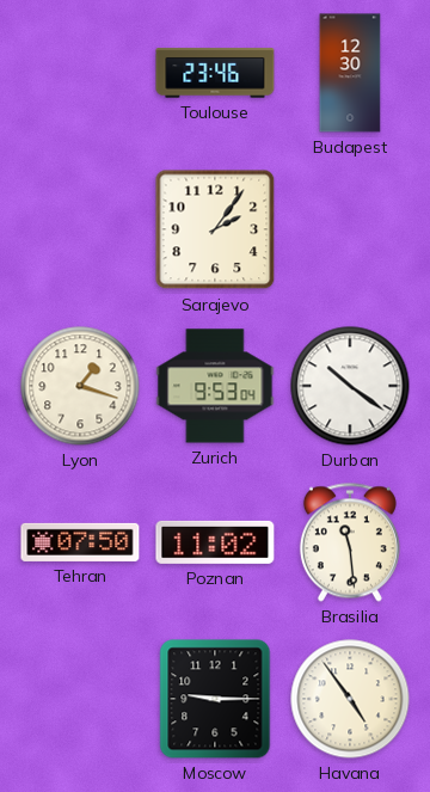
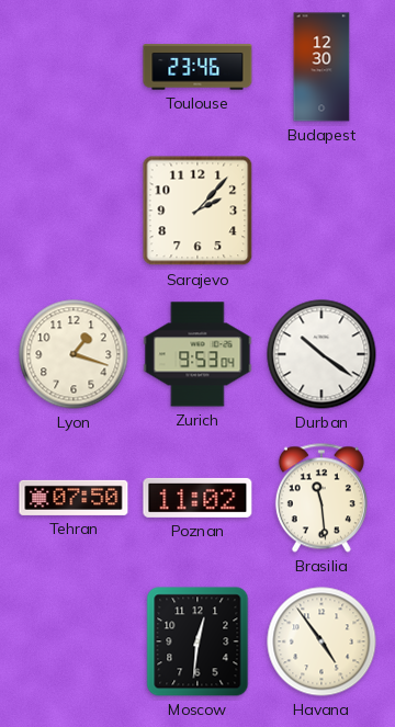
Sarajevo: 2:06 -> 2:07 (198, 211)
Moscow: 9:15 -> 12:31 (198, 641)
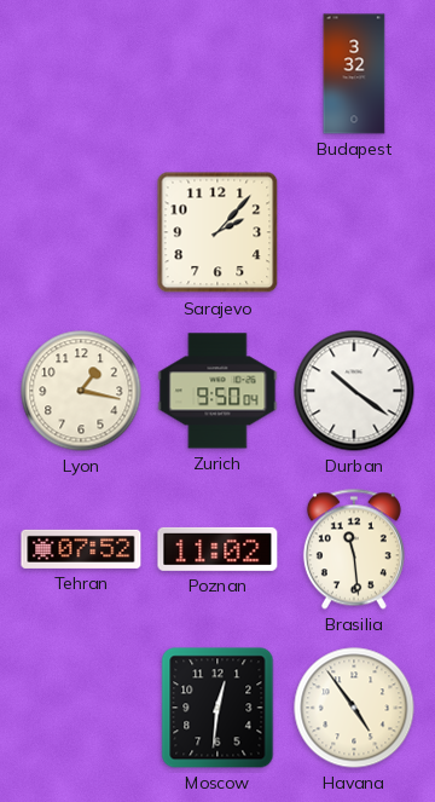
Toulouse: 23:46 -> none (198, 67)
Budapest: 12:30 -> 3:32 (354, 74)
Lyon: 1:18 -> 1:17 (81, 391)
Zurich: 9:53 -> 9:50 (217, 391)
Tehran: 07:50 -> 07:52 (81, 549)
